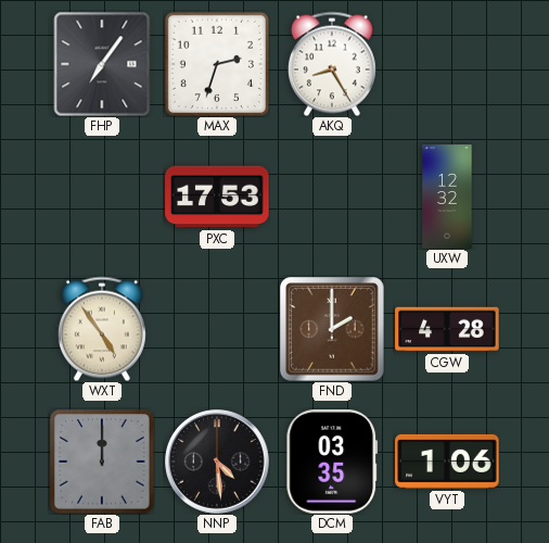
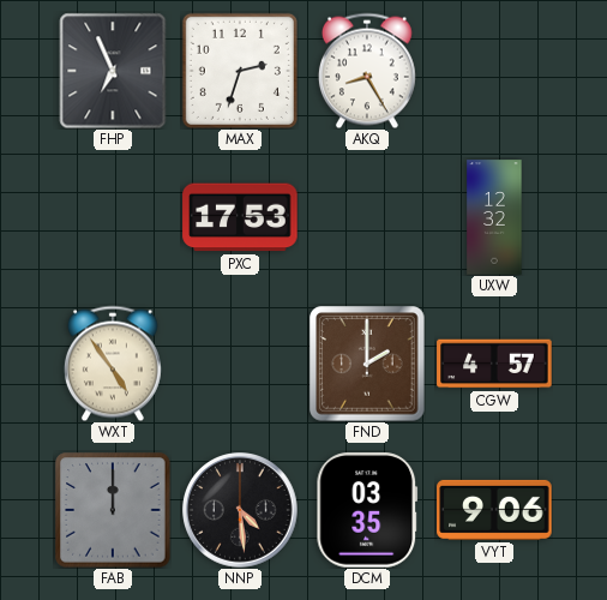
FHP: 7:06 -> 6:56 (113, 71)
CGW: 4:28 -> 4:57 (494, 364)
VYT: 1:06 -> 9:06 (494, 510)
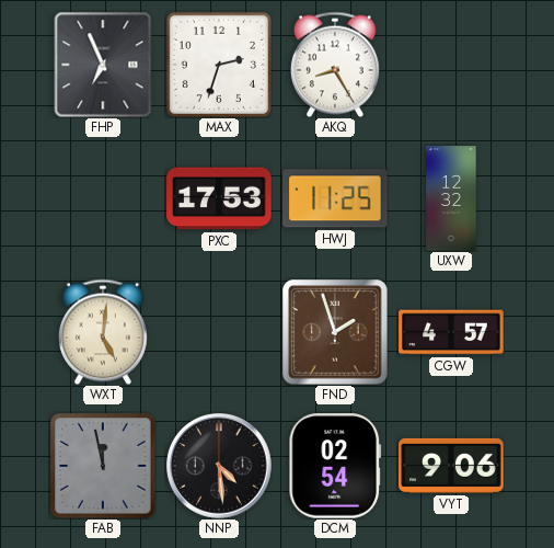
HWJ: none -> 11:25 (335, 198)
WXT: 4:54 -> 5:01 (103, 332)
FND: 2:00 -> 1:57 (335, 332)
FAB: 12:00 -> 11:58 (103, 466)
DCM: 03:35 -> 02:54 (335, 466)
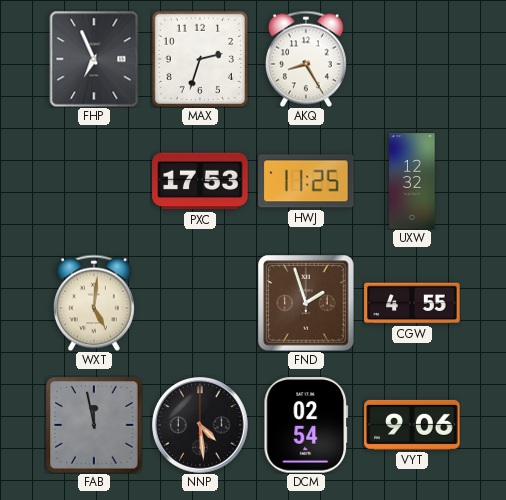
CGW: 4:57 -> 4:55 (412, 303)
